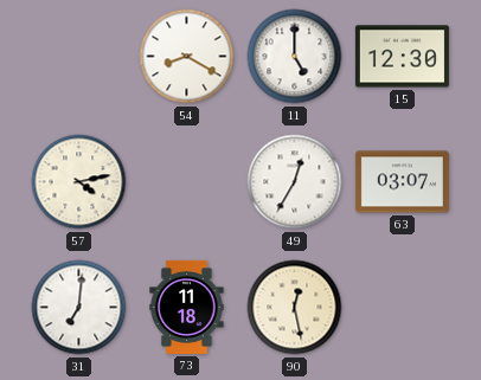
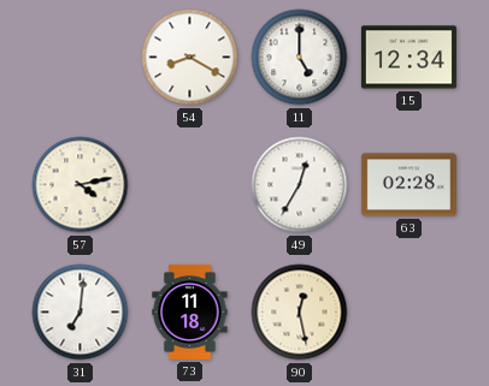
15: 12:30 -> 12:34 (408, 58)
63: 03:07 -> 02:28 (408, 185)
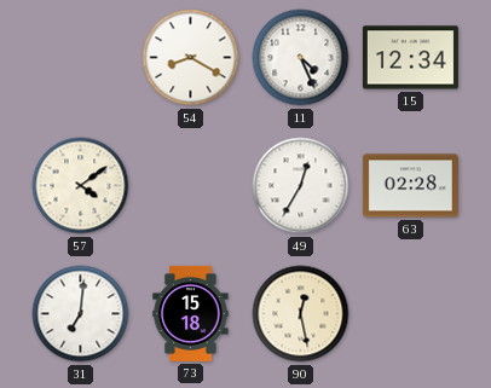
11: 5:00 -> 4:26 (301, 58)
57: 4:13 -> 4:09 (81, 186)
73: 11:18 -> 15:18 (191, 313)
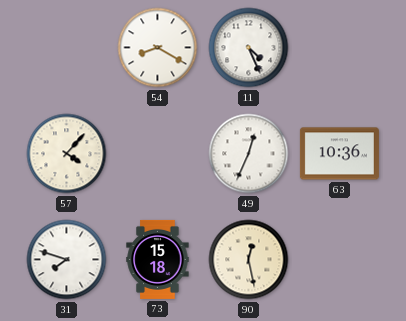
15: 12:34 -> none (410, 58)
57: 4:09 -> 4:07 (67, 154)
49: 12:35 -> 12:34 (249, 154)
63: 02:28 -> 10:36 (339, 154)
31: 7:01 -> 7:48 (67, 260)
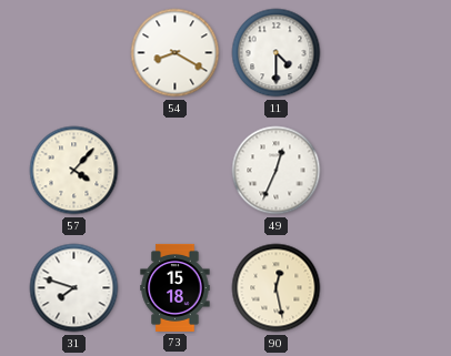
11: 4:26 -> 4:30 (277, 53)
63: 10:36 -> none (339, 154)
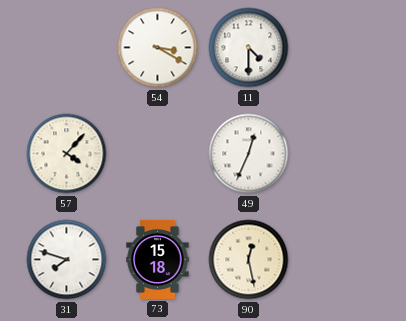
54: 8:20 -> 3:20 (158, 48)
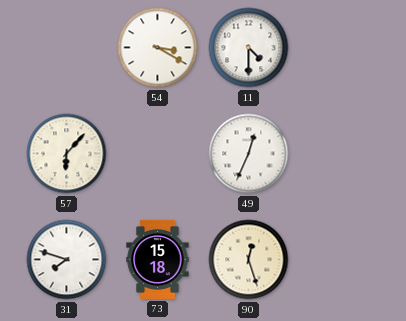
57: 4:07 -> 6:07 (67, 154)
90: 12:28 -> 12:27 (249, 260)
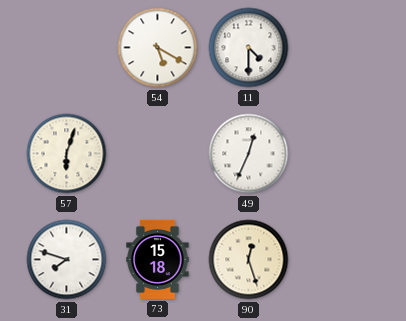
54: 3:20 -> 5:20 (158, 48)
57: 6:07 -> 6:03 (67, 154)
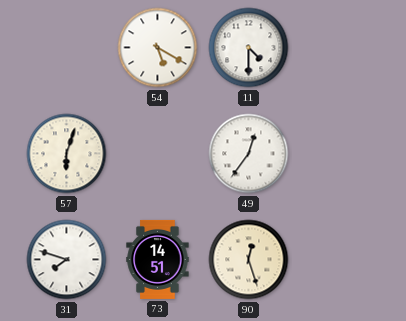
49: 12:34 -> 12:36 (249, 154)
73: 15:18 -> 14:51 (158, 259)
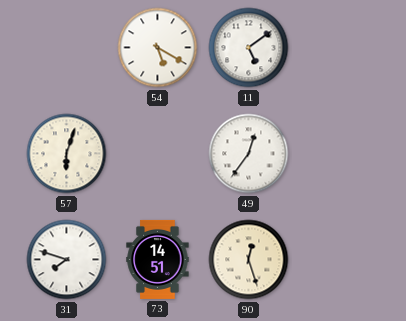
11: 4:30 -> 5:09 (249, 48)
